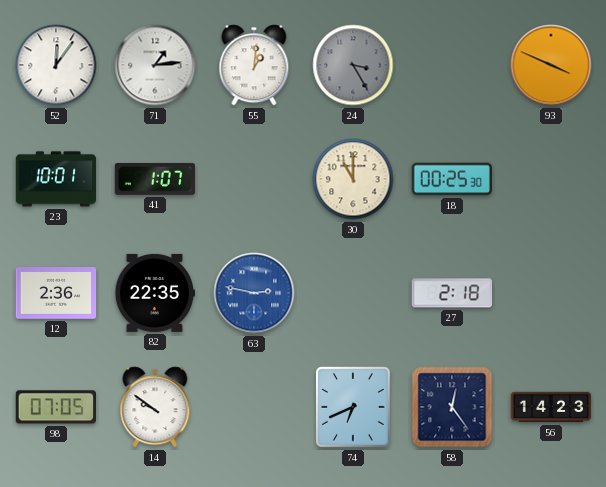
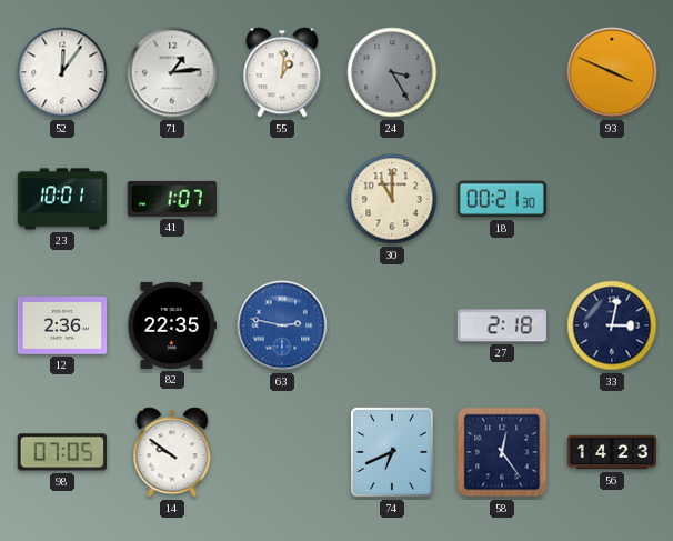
18: 00:25 -> 00:21 (501, 199)
33: none -> 3:02 (612, 325)
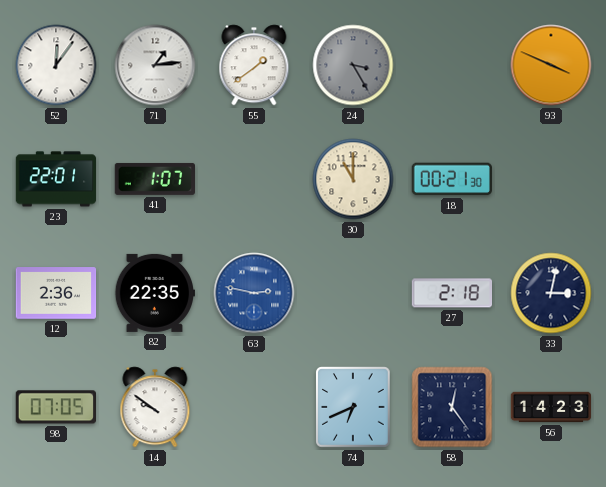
55: 1:01 -> 1:39 (254, 65)
23: 10:01 -> 22:01 (56, 179)
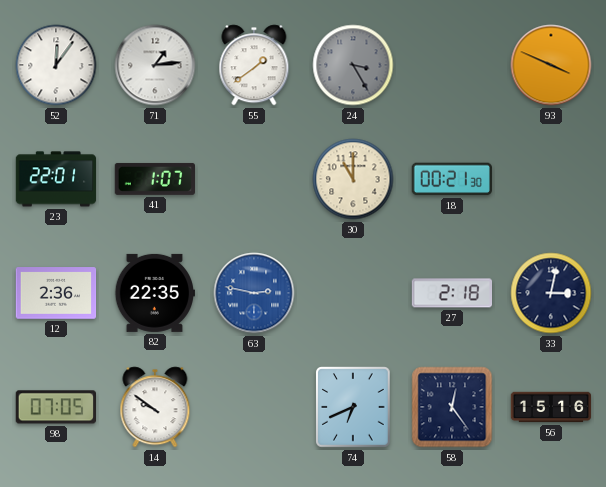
56: 14:23 -> 15:16 (551, 407)
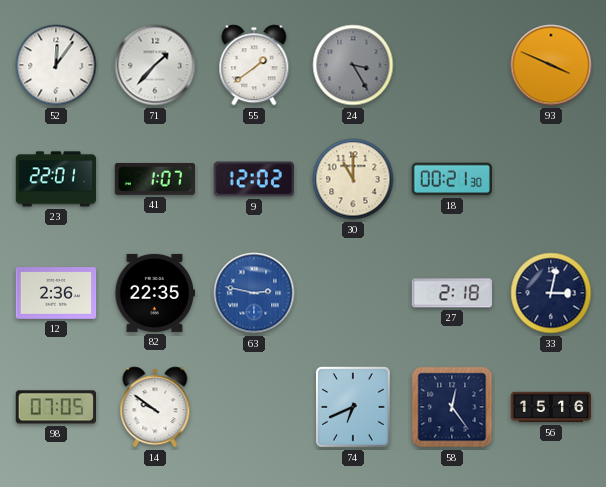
71: 1:14 -> 1:37 (155, 65)
9: none -> 12:02 (253, 179)
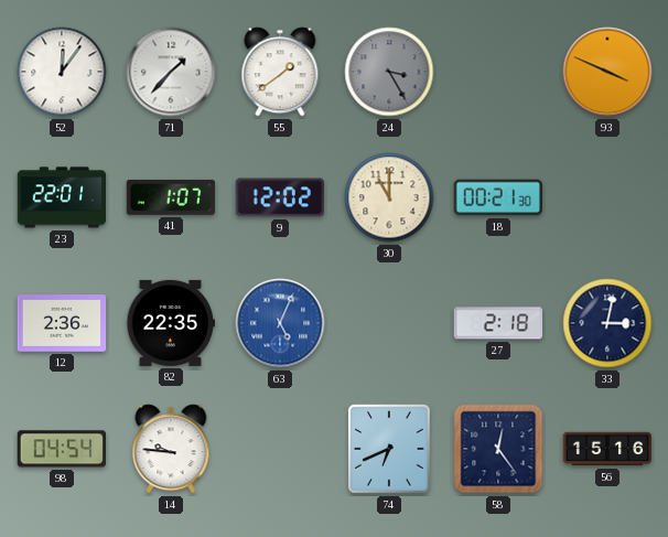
63: 2:47 -> 5:04 (280, 323)
98: 07:05 -> 04:54 (61, 449)
14: 9:51 -> 9:46 (171, 449)
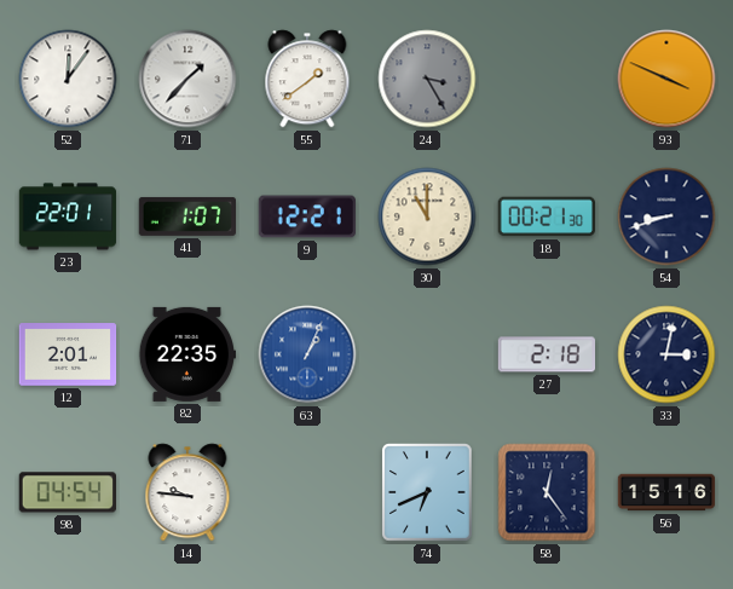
9: 12:02 -> 12:21 (306, 216)
54: none -> 8:42 (666, 216)
12: 2:36 -> 2:01 (68, 354)
63: 5:04 -> 1:04 (307, 354)
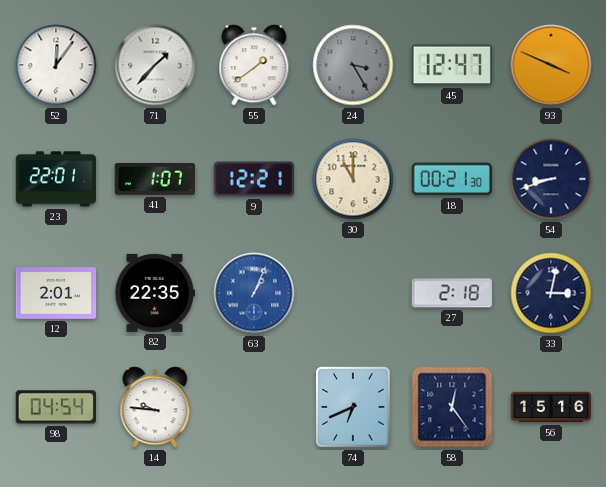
45: none -> 12:47 (452, 65)
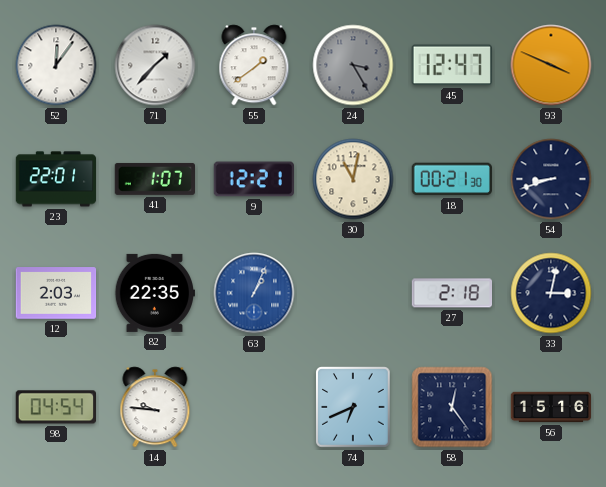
30: 11:00 -> 11:02 (353, 179)
12: 2:01 -> 2:03 (56, 293)
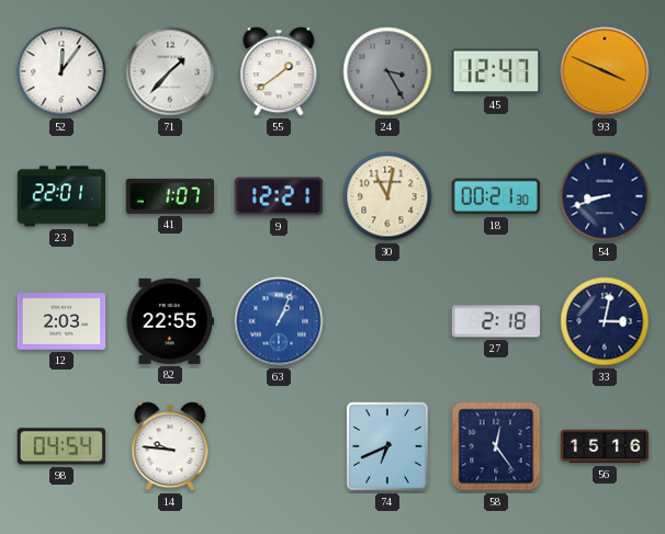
82: 22:35 -> 22:55 (169, 321)
